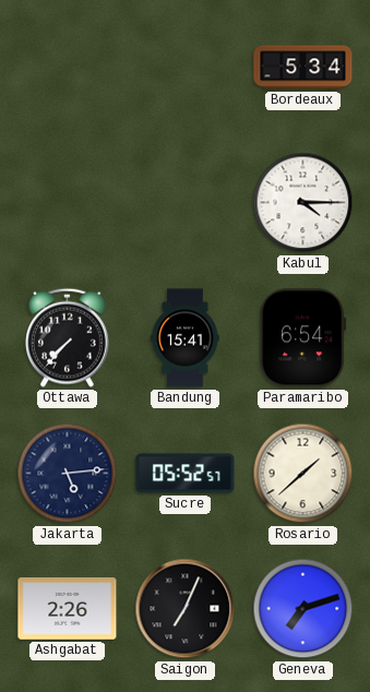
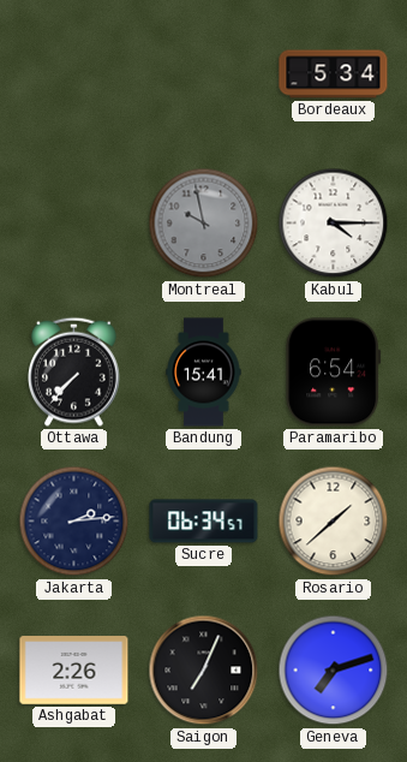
Montreal: none -> 9:58 (204, 224)
Jakarta: 5:14 -> 2:14 (74, 522)
Sucre: 05:52 -> 06:34 (204, 522)
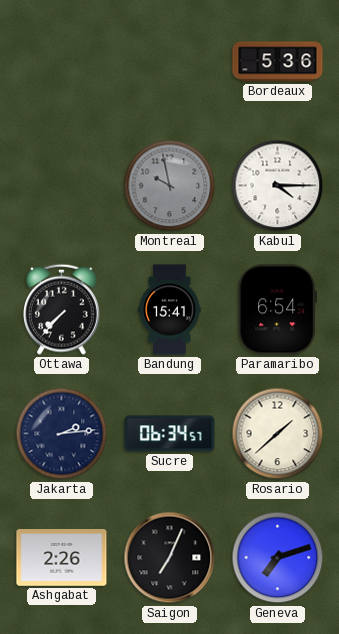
Bordeaux: 5:34 -> 5:36 (278, 62)
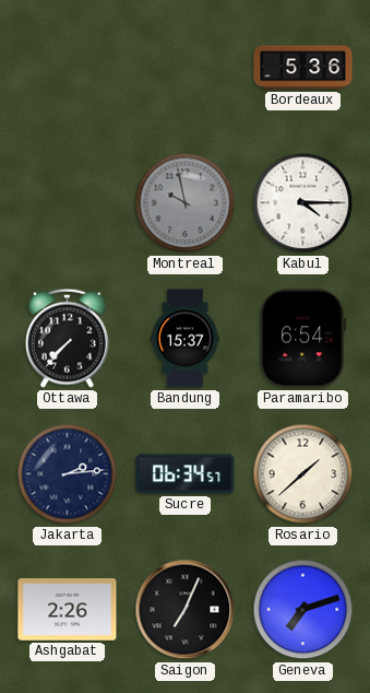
Bandung: 15:41 -> 15:37 (186, 339)
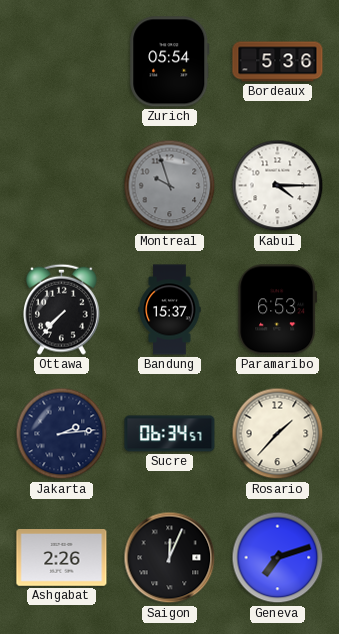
Zurich: none -> 05:54 (170, 62)
Montreal: 9:58 -> 9:57 (170, 186)
Paramaribo: 6:54 -> 6:53 (278, 310)
Rosario: 1:38 -> 1:37 (278, 434)
Saigon: 7:04 -> 12:04 (170, 558)
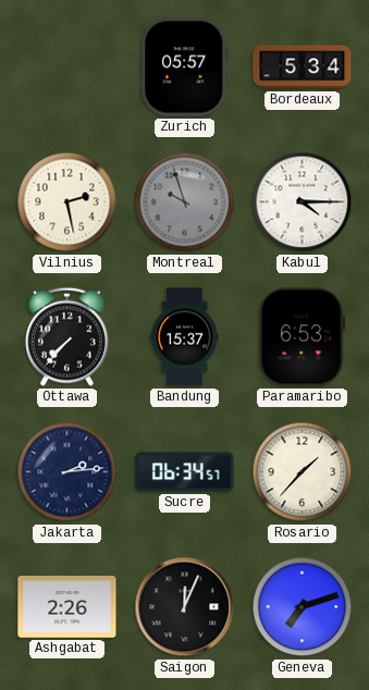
Zurich: 05:54 -> 05:57 (185, 67)
Bordeaux: 5:36 -> 5:34 (303, 67)
Vilnius: none -> 2:28 (67, 202)
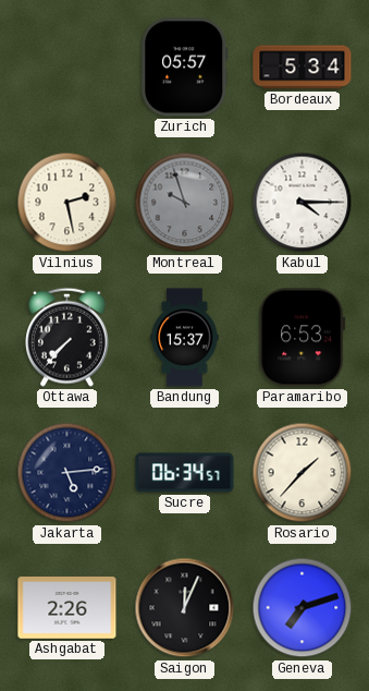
Jakarta: 2:14 -> 5:14 (67, 473)
